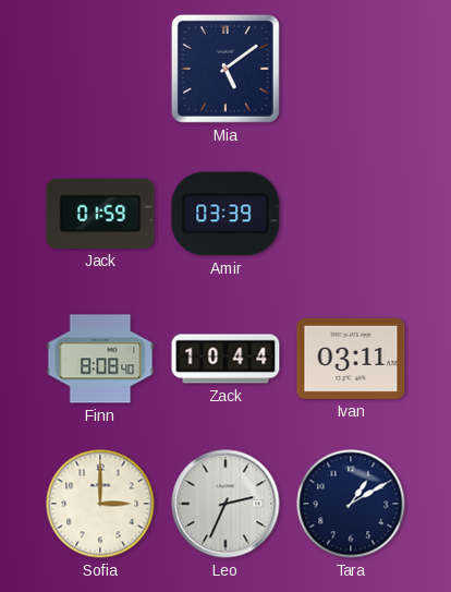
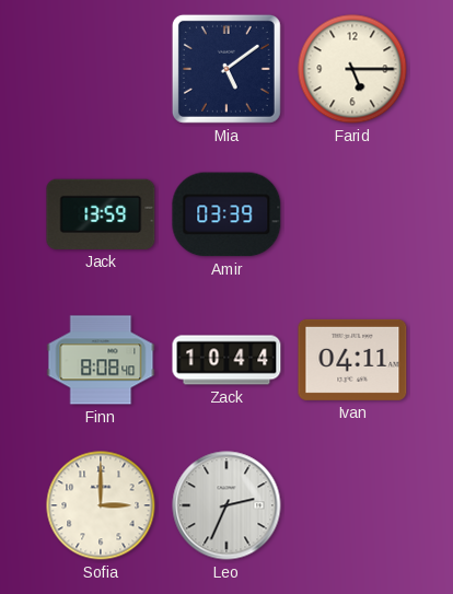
Farid: none -> 5:15 (352, 69)
Jack: 01:59 -> 13:59 (101, 214)
Ivan: 03:11 -> 04:11 (352, 360)
Tara: 1:10 -> none (351, 504)
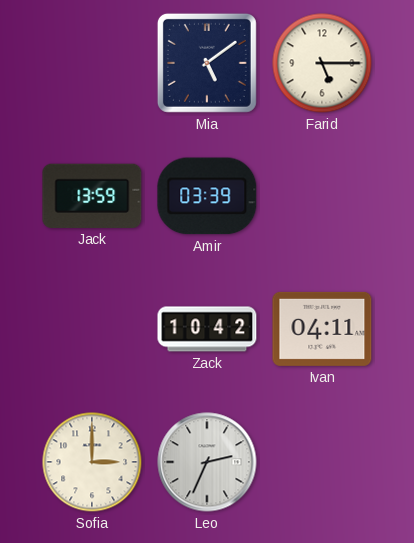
Finn: 8:08 -> none (101, 360)
Zack: 10:44 -> 10:42 (207, 329)
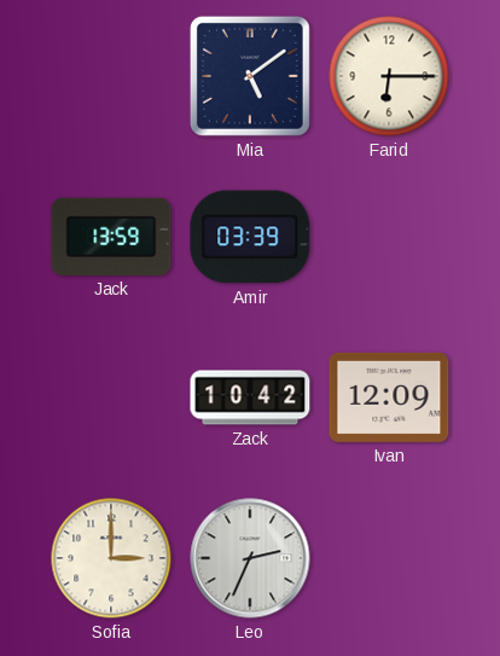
Farid: 5:15 -> 6:15 (389, 76)
Ivan: 04:11 -> 12:09 (389, 397)
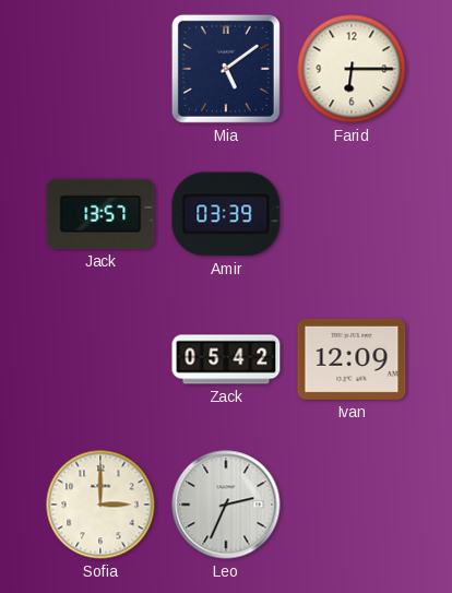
Jack: 13:59 -> 13:57 (100, 214)
Zack: 10:42 -> 05:42 (226, 359)
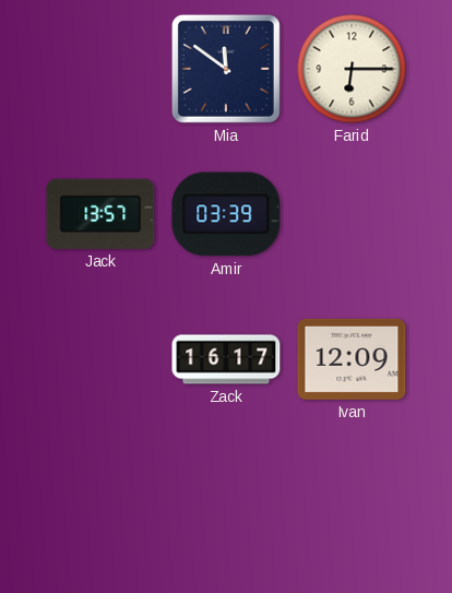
Mia: 5:09 -> 11:51 (226, 69)
Zack: 05:42 -> 16:17 (226, 359)
Sofia: 3:00 -> none (100, 505)
Leo: 2:34 -> none (226, 505)
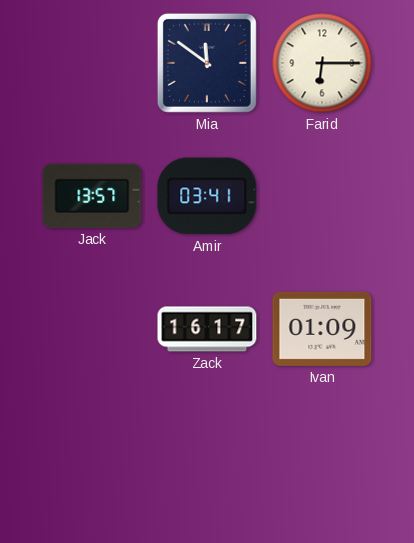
Amir: 03:39 -> 03:41 (207, 196)
Ivan: 12:09 -> 01:09 (322, 329)
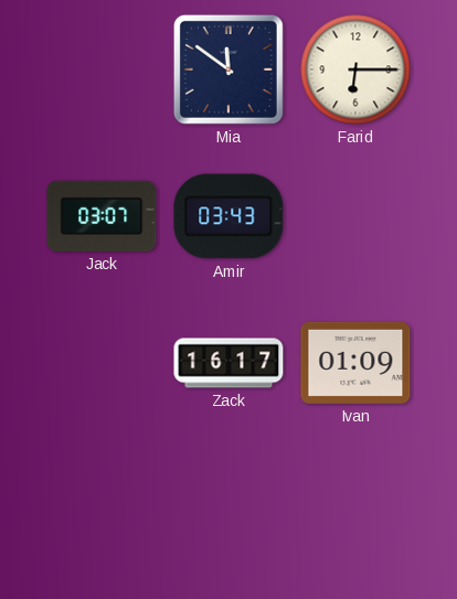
Jack: 13:57 -> 03:07 (102, 216)
Amir: 03:41 -> 03:43 (228, 216)
